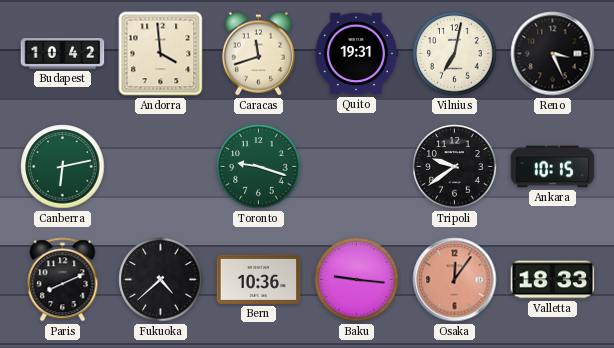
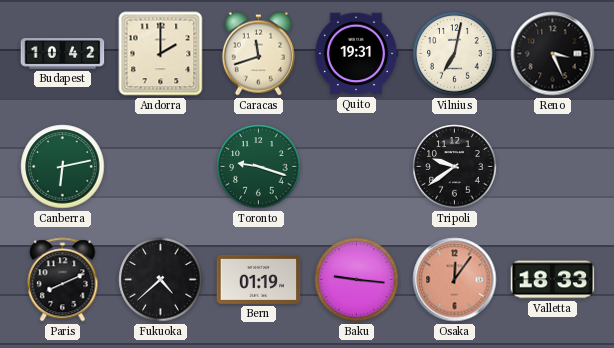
Andorra: 3:59 -> 2:00 (161, 54)
Ankara: 10:15 -> none (553, 167)
Bern: 10:36 -> 01:19 (259, 279)
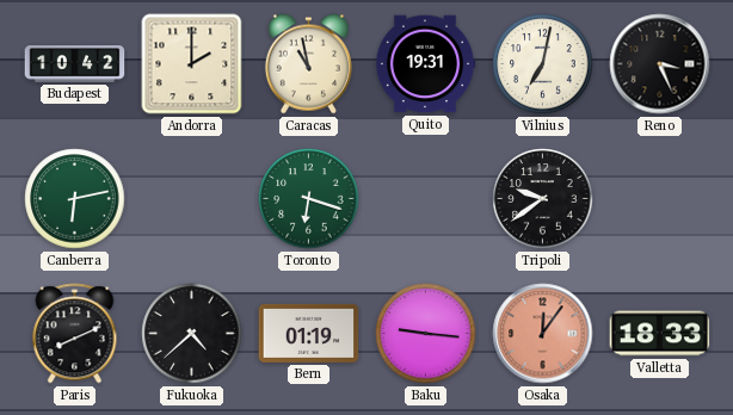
Caracas: 11:42 -> 10:58 (308, 64)
Toronto: 9:18 -> 6:18 (309, 199)
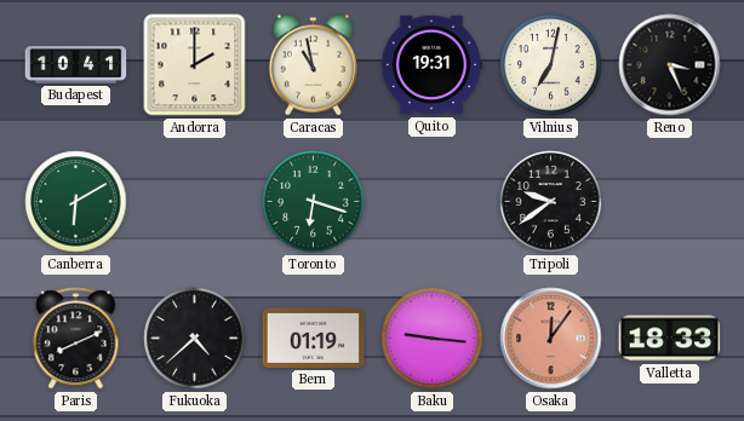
Budapest: 10:42 -> 10:41 (76, 65)
Canberra: 6:13 -> 6:10 (76, 202)
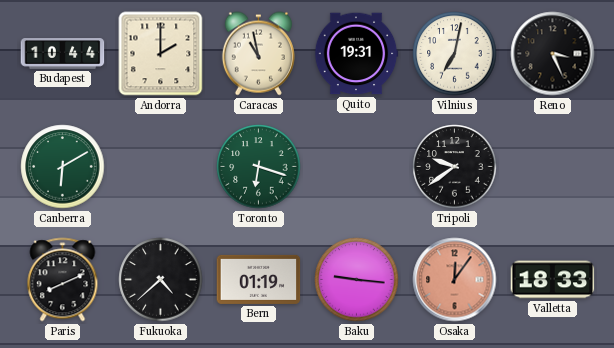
Budapest: 10:41 -> 10:44 (63, 54)
